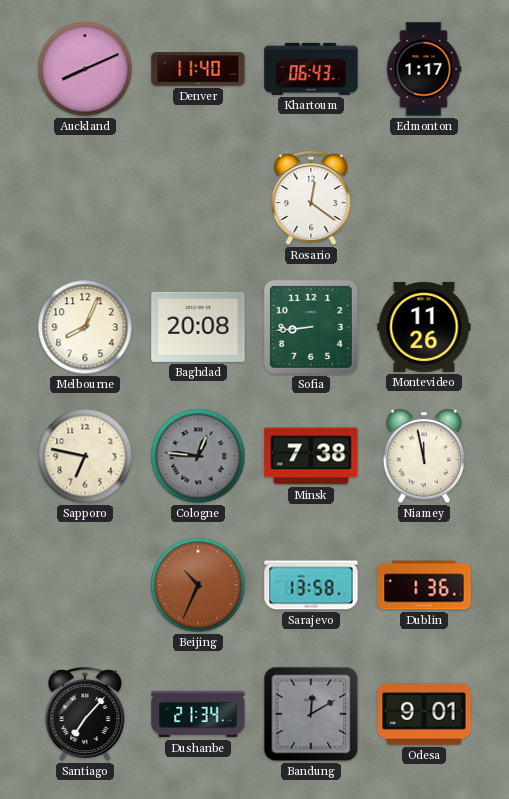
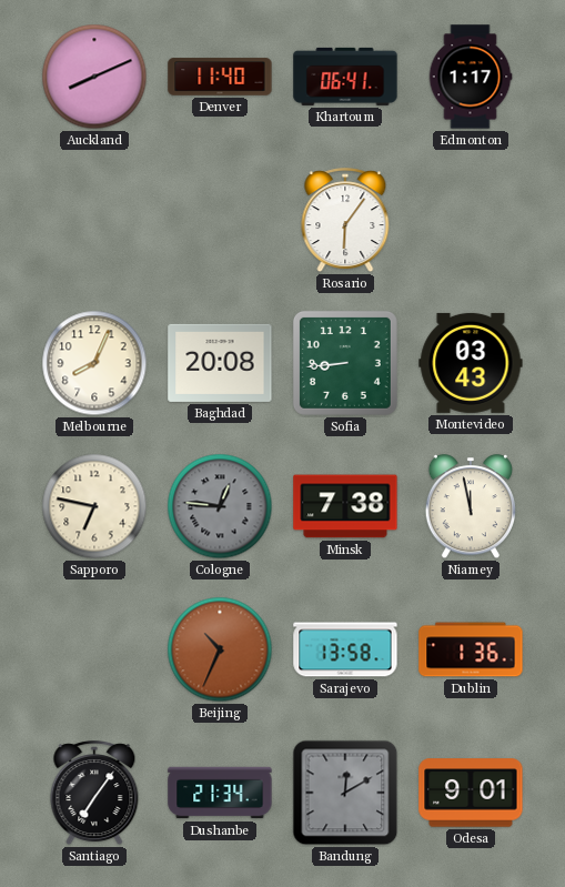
Khartoum: 06:43 -> 06:41 (345, 77)
Rosario: 12:21 -> 6:06 (345, 221)
Montevideo: 11:26 -> 03:43 (471, 363)
Santiago: 7:07 -> 7:06 (94, 794)
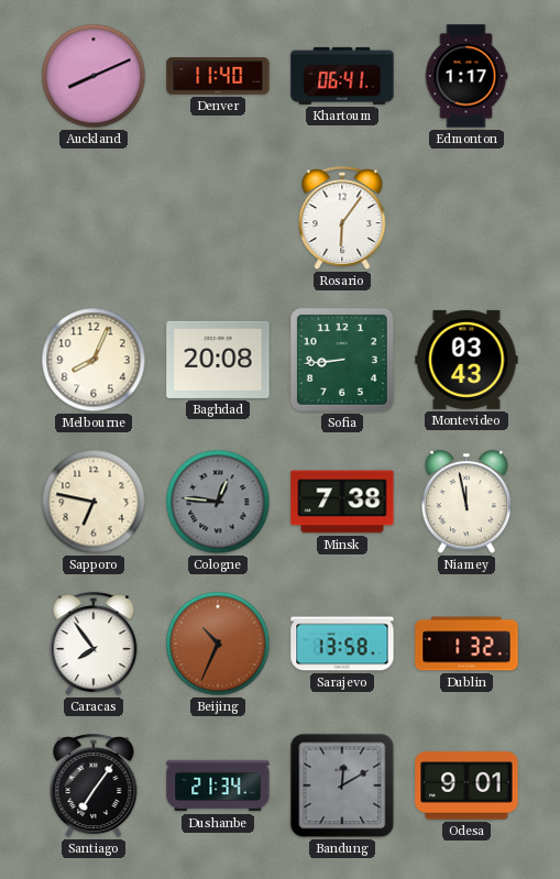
Caracas: none -> 7:54 (94, 645)
Dublin: 1:36 -> 1:32 (466, 644)
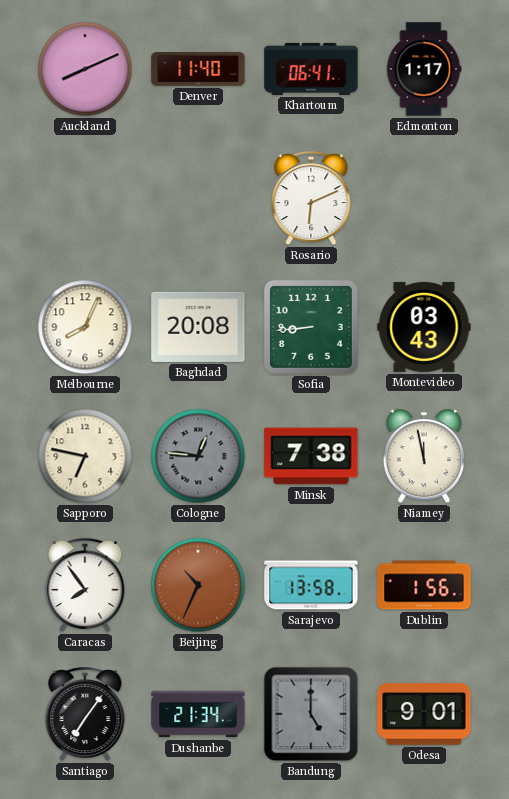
Rosario: 6:06 -> 6:11 (311, 199)
Dublin: 1:32 -> 1:56 (424, 585)
Bandung: 12:10 -> 5:00 (311, 714)
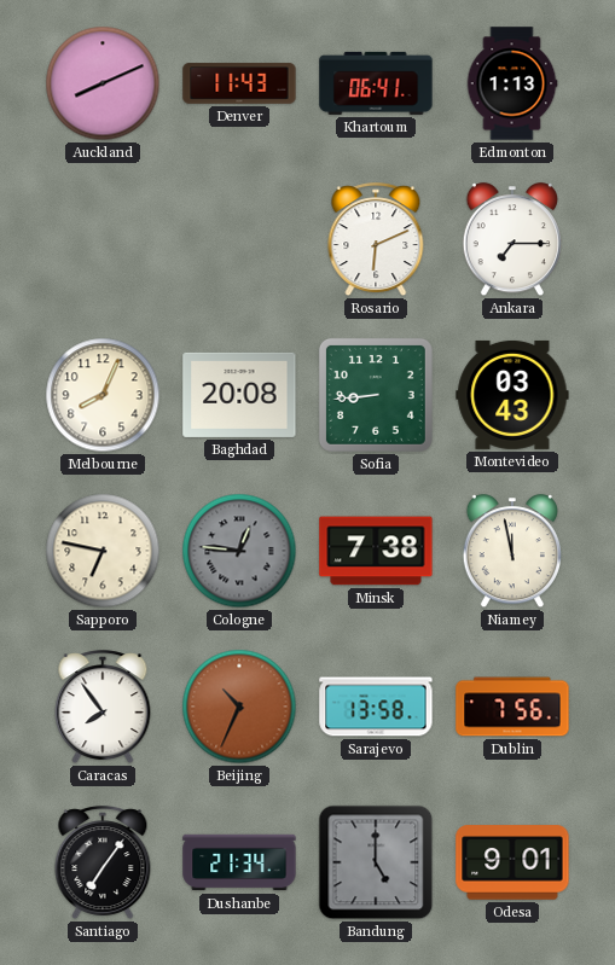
Denver: 11:40 -> 11:43 (239, 83)
Edmonton: 1:17 -> 1:13 (512, 83)
Ankara: none -> 7:15 (511, 240)
Dublin: 1:56 -> 7:56 (512, 707)
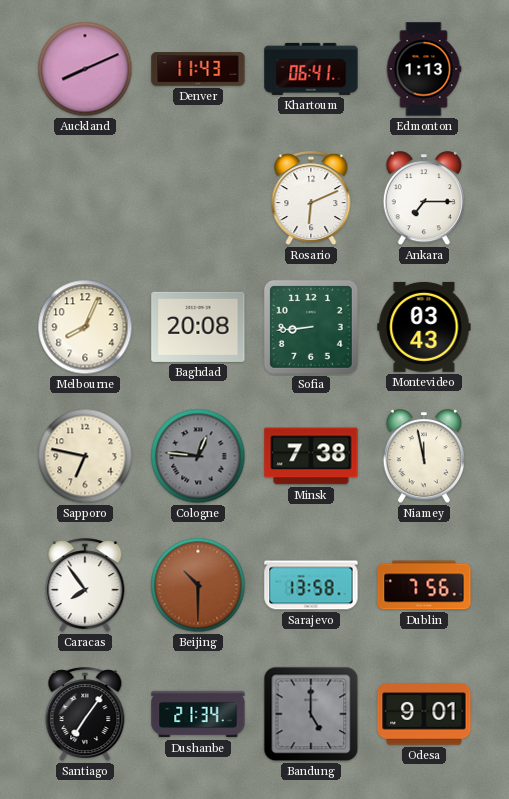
Beijing: 10:34 -> 10:30 (198, 585)
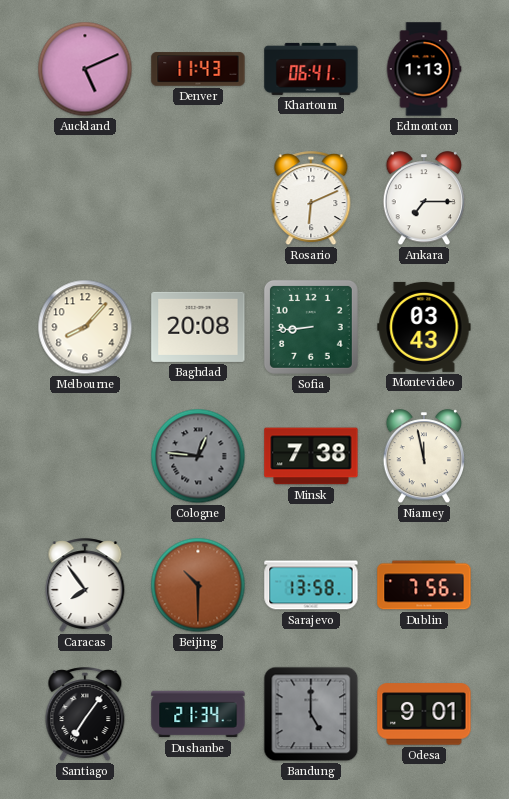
Auckland: 8:11 -> 5:11 (85, 69)
Melbourne: 8:04 -> 8:07 (85, 327)
Sapporo: 6:47 -> none (85, 456)
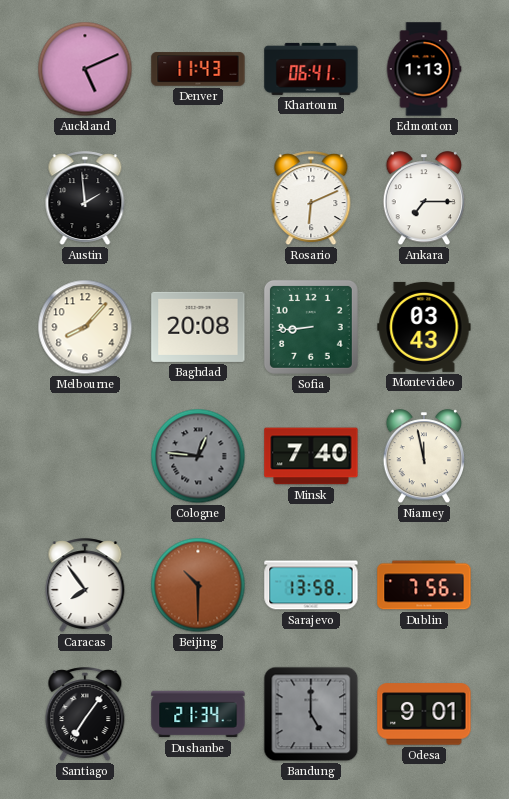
Austin: none -> 1:59 (85, 199)
Minsk: 7:38 -> 7:40 (311, 456)
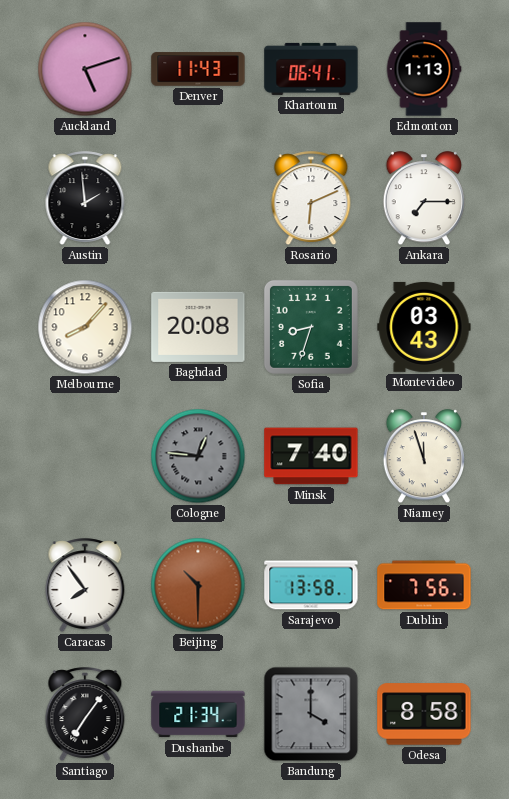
Auckland: 5:11 -> 5:12 (85, 69)
Sofia: 8:44 -> 8:33 (311, 327)
Niamey: 11:58 -> 11:57 (423, 457)
Bandung: 5:00 -> 4:00 (311, 714)
Odesa: 9:01 -> 8:58 (424, 714)
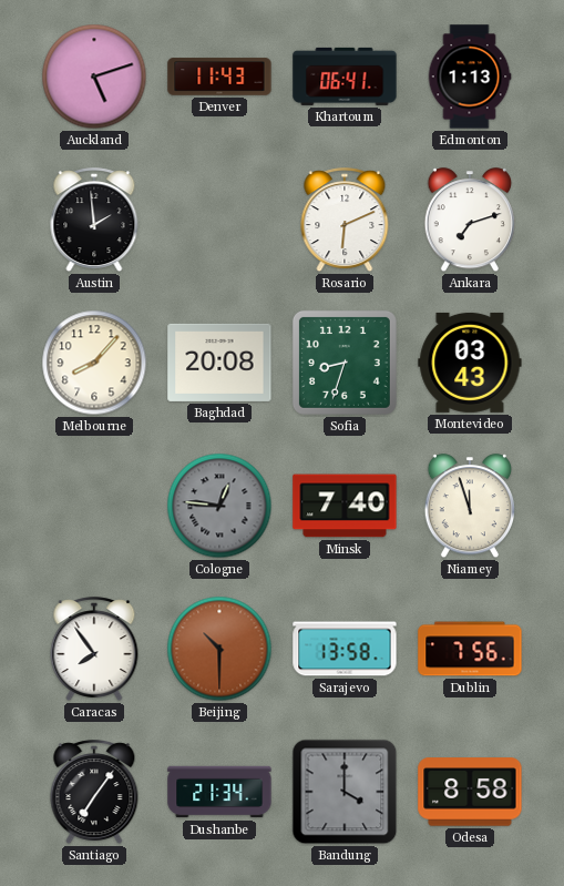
Ankara: 7:15 -> 7:12 (469, 221)
